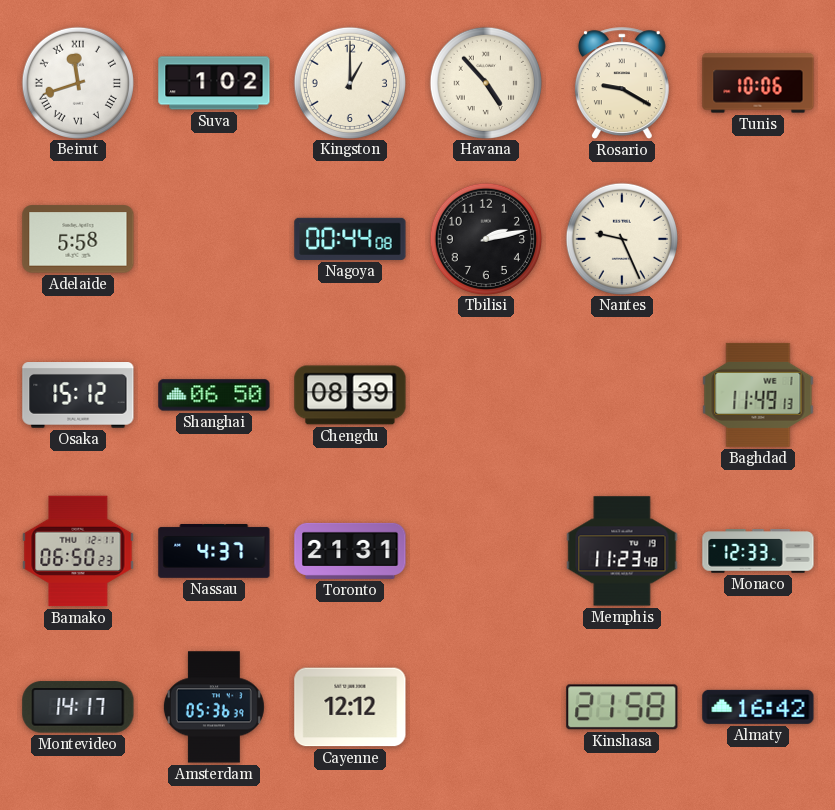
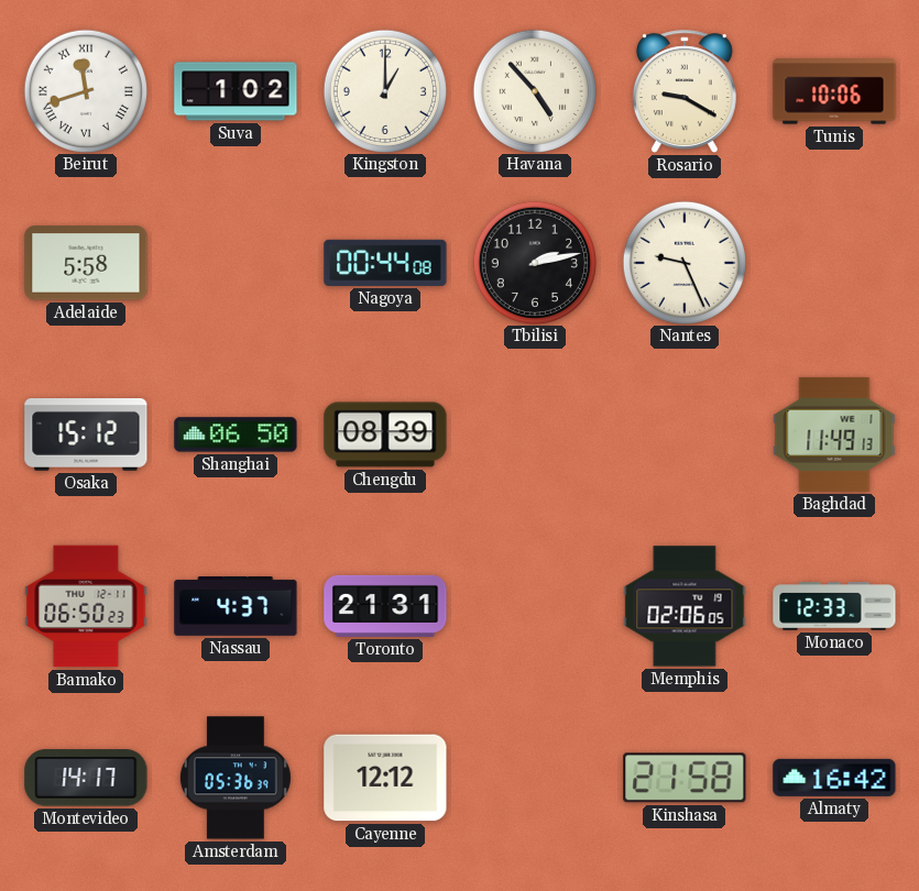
Memphis: 11:23 -> 02:06 (685, 606)
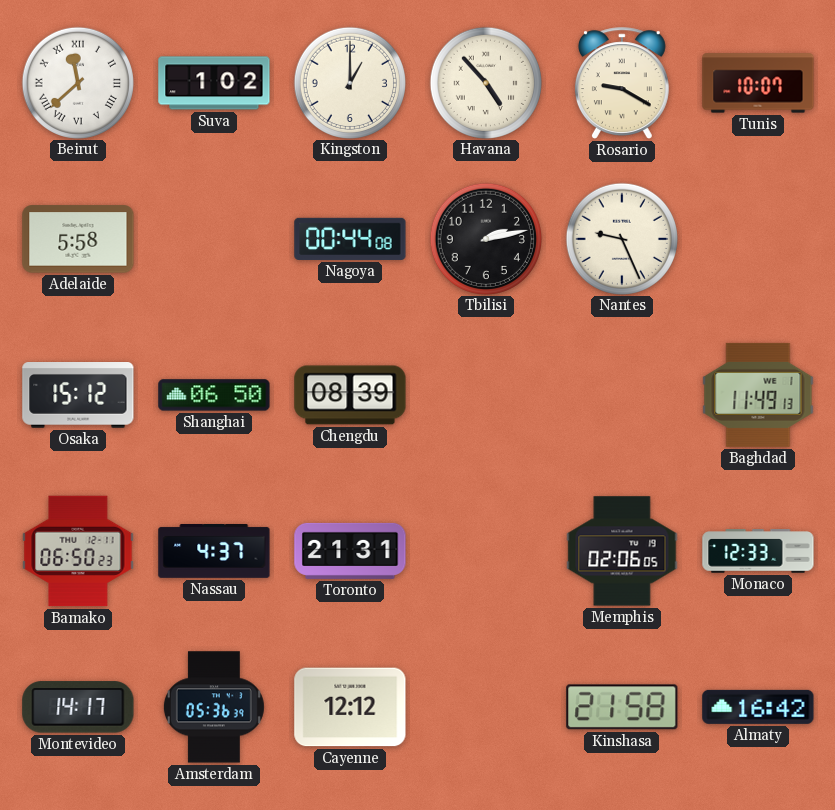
Beirut: 11:42 -> 11:38 (77, 82)
Tunis: 10:06 -> 10:07 (758, 83)
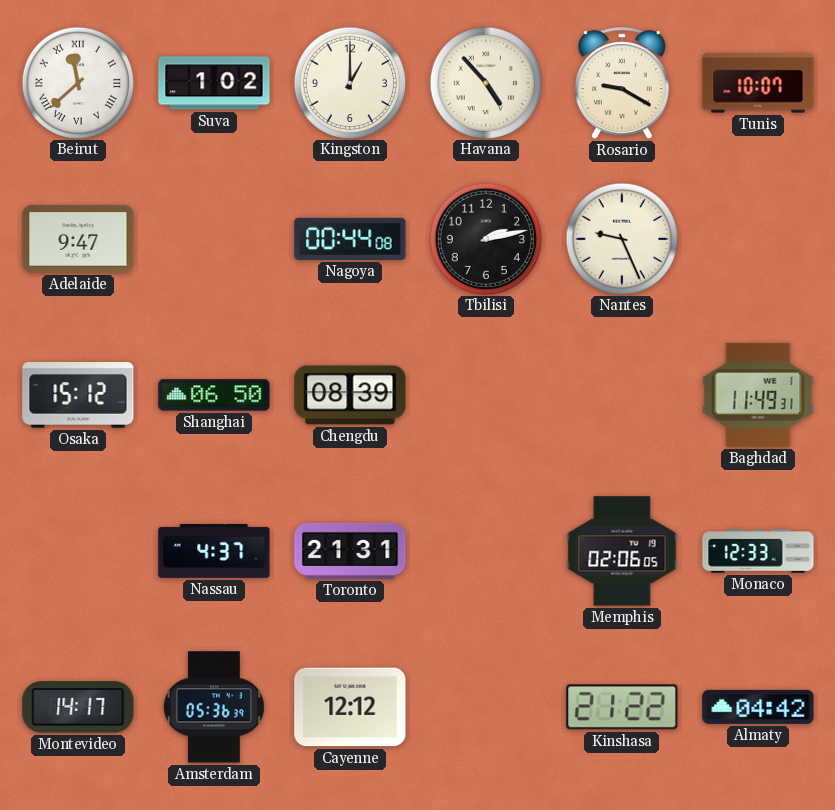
Adelaide: 5:58 -> 9:47 (78, 239)
Baghdad: 11:49:13 -> 11:49:31 (758, 395)
Bamako: 06:50 -> none (78, 551)
Kinshasa: 21:58 -> 21:22 (622, 707)
Almaty: 16:42 -> 04:42 (758, 707)
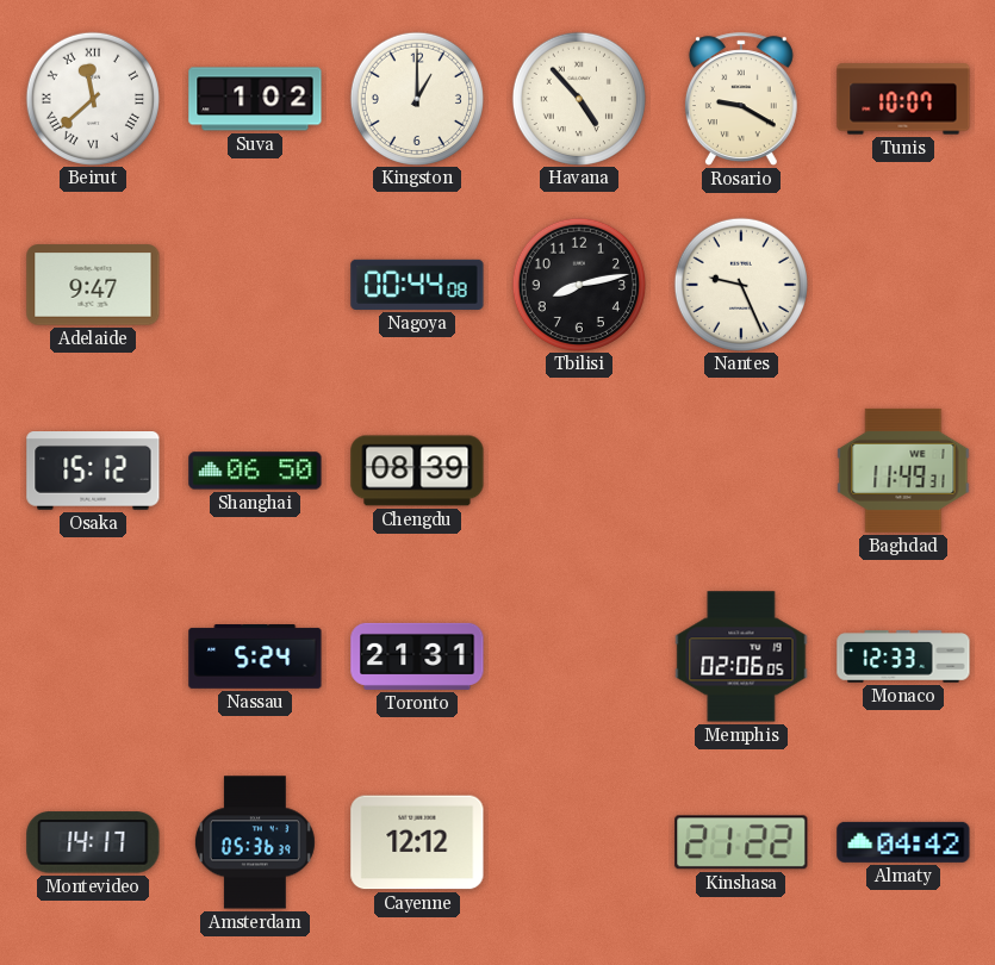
Tbilisi: 2:13 -> 8:13 (578, 284)
Nassau: 4:37 -> 5:24 (255, 658)
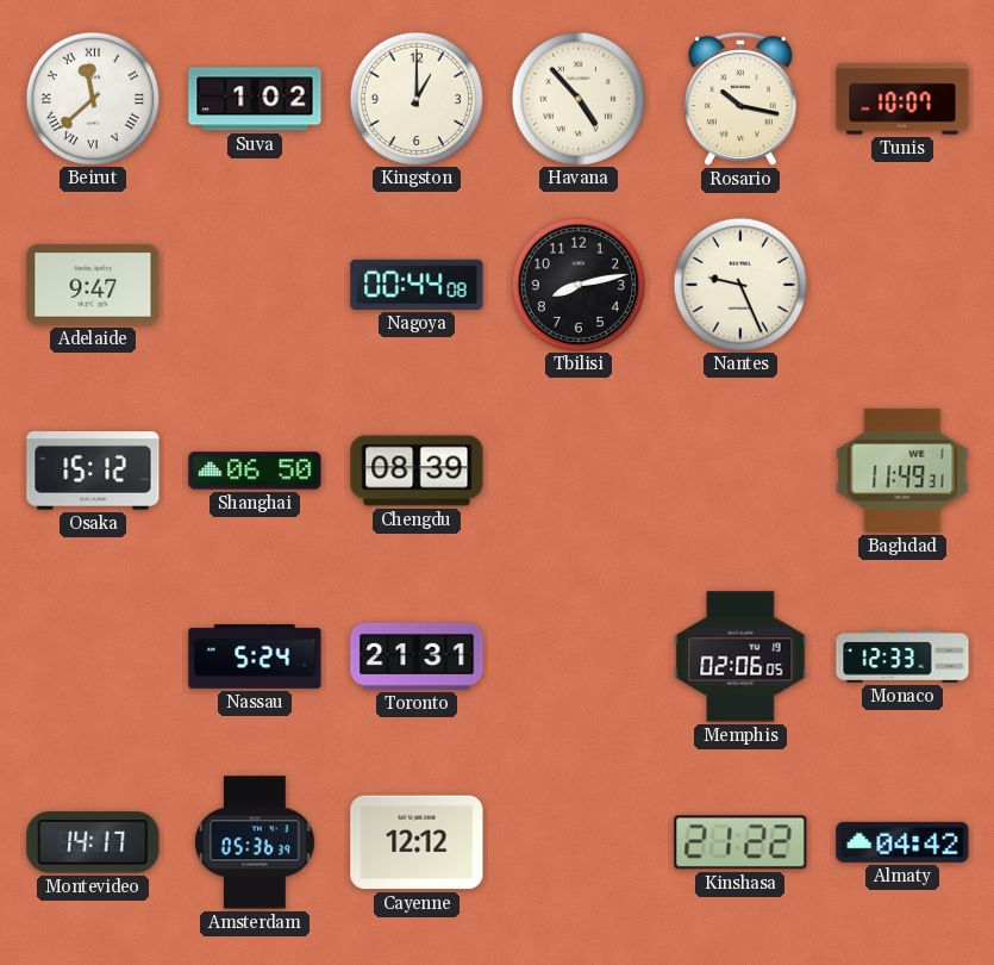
Rosario: 9:20 -> 10:17 (740, 99)
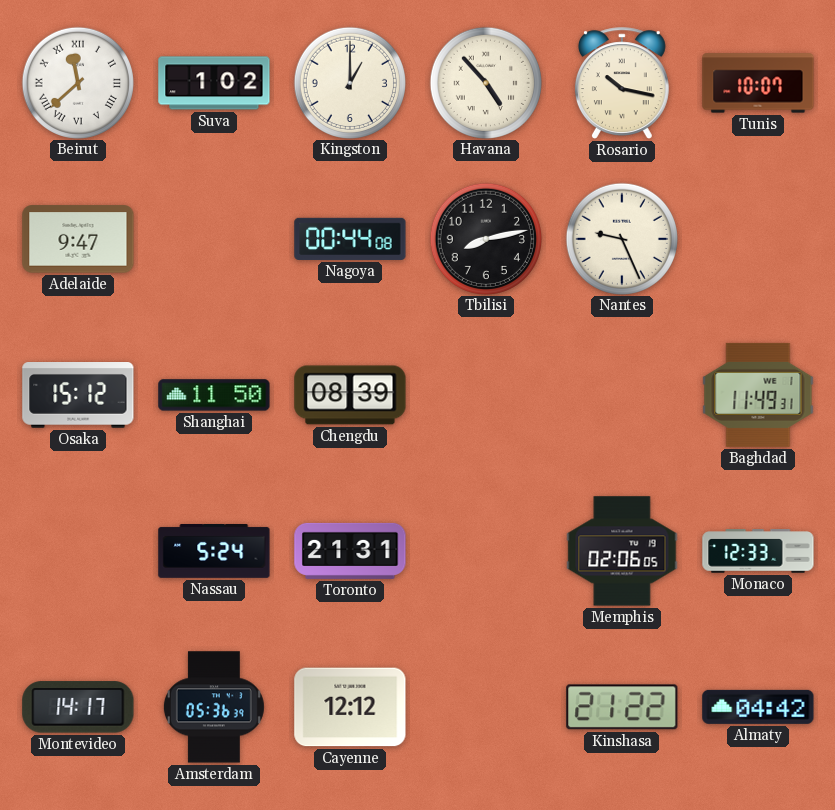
Shanghai: 06:50 -> 11:50 (214, 395)
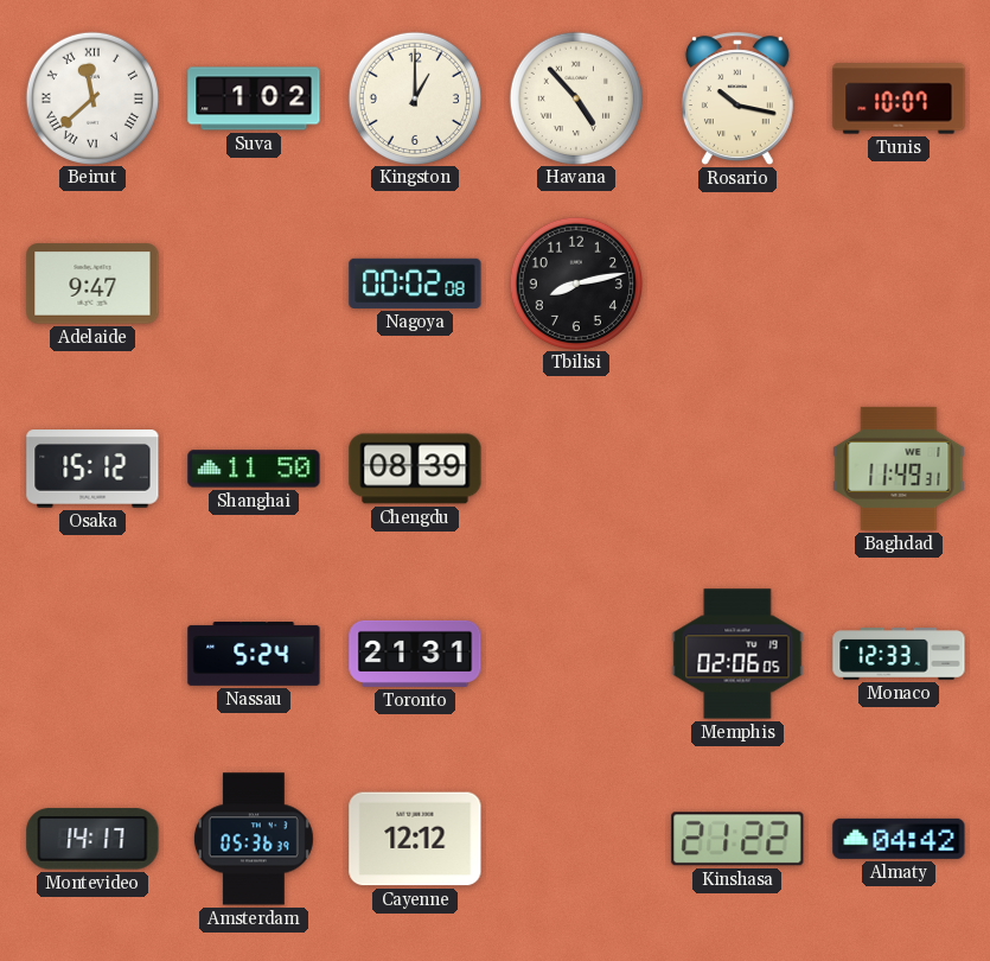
Nagoya: 00:44 -> 00:02 (415, 284)
Nantes: 9:26 -> none (621, 238)
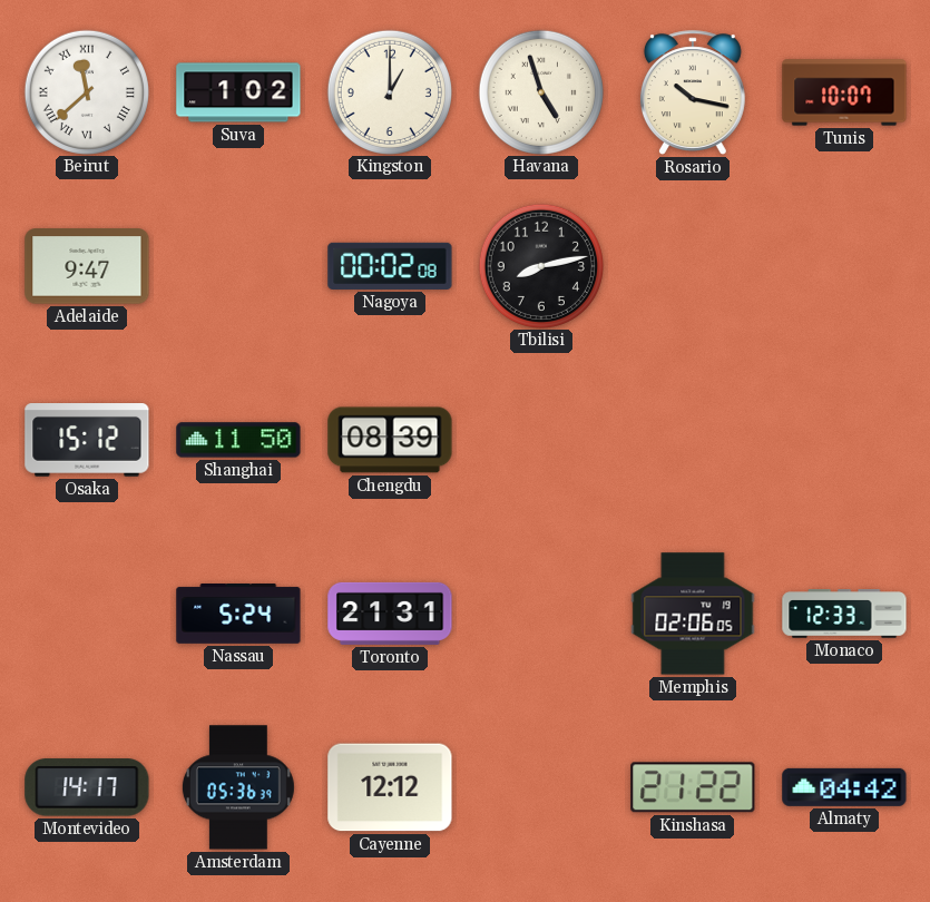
Havana: 4:53 -> 4:57 (540, 91)
Baghdad: 11:49 -> none (899, 469)
